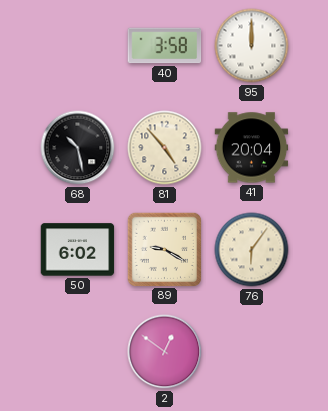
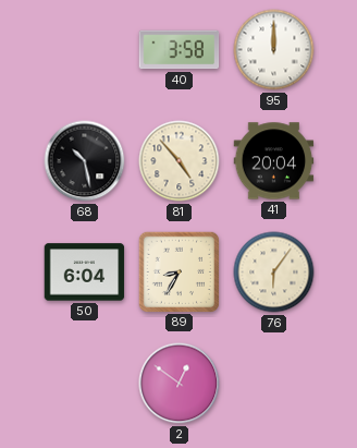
50: 6:02 -> 6:04 (85, 273)
89: 9:20 -> 8:35 (178, 271)
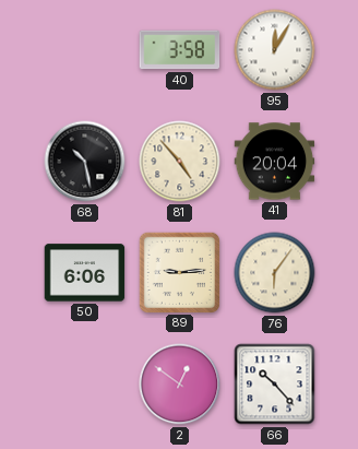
95: 12:00 -> 12:05 (275, 50)
50: 6:04 -> 6:06 (85, 273)
89: 8:35 -> 9:14 (179, 272)
66: none -> 10:23 (275, 385)
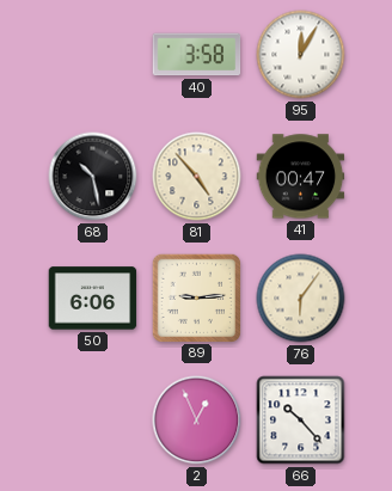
41: 20:04 -> 00:47 (301, 177)
2: 12:51 -> 12:56 (197, 421)
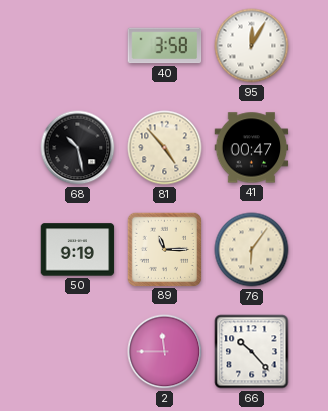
50: 6:06 -> 9:19 (78, 250)
89: 9:14 -> 11:15 (164, 249)
2: 12:56 -> 11:45 (165, 352)
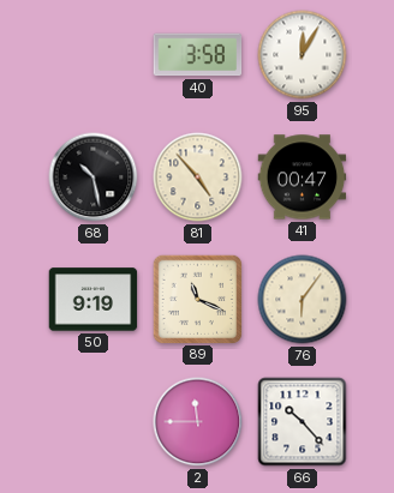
89: 11:15 -> 11:19 (197, 299)
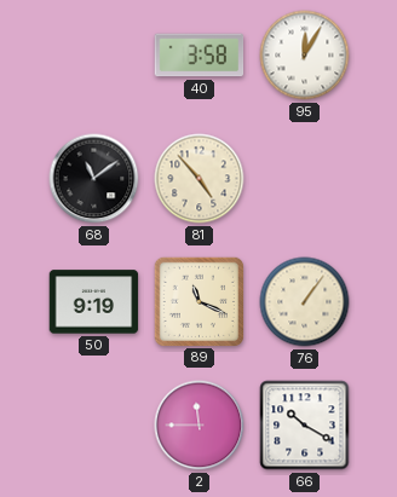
68: 10:28 -> 11:09 (94, 179)
41: 00:47 -> none (303, 178)
76: 6:06 -> 1:06 (305, 302)
66: 10:23 -> 10:20 (305, 426)
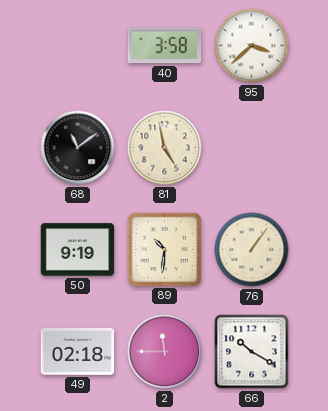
95: 12:05 -> 3:38 (252, 46)
81: 4:53 -> 4:58 (165, 148)
89: 11:19 -> 10:31 (164, 249)
49: none -> 02:18 (78, 352)
